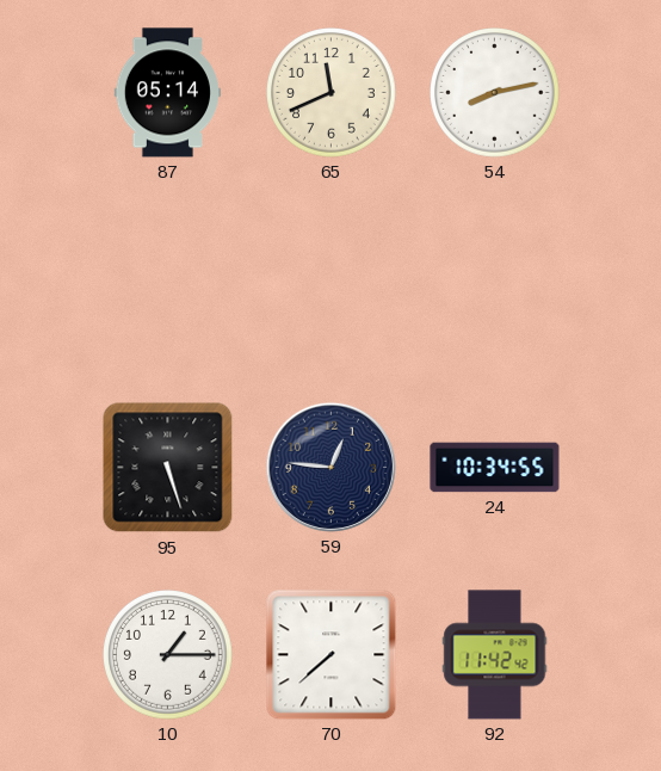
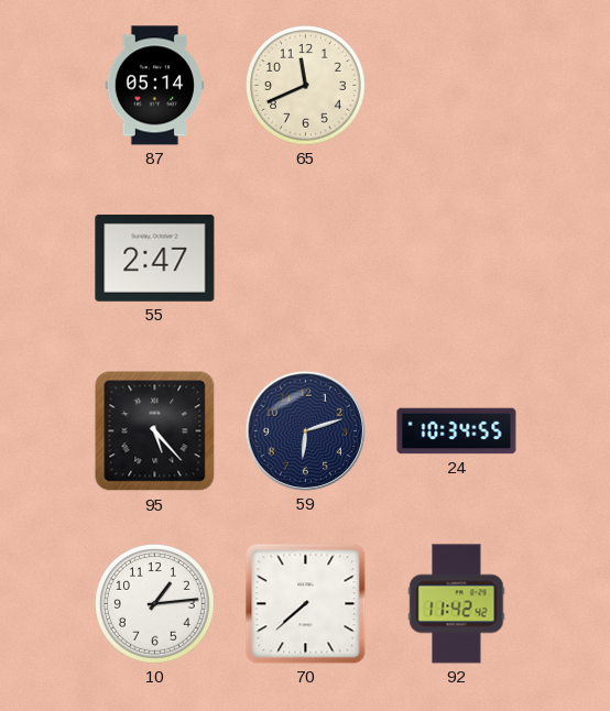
54: 8:13 -> none (495, 93)
55: none -> 2:47 (155, 259)
95: 5:27 -> 5:23 (155, 431)
59: 12:46 -> 6:12 (305, 430)
10: 1:15 -> 1:14 (155, 604)
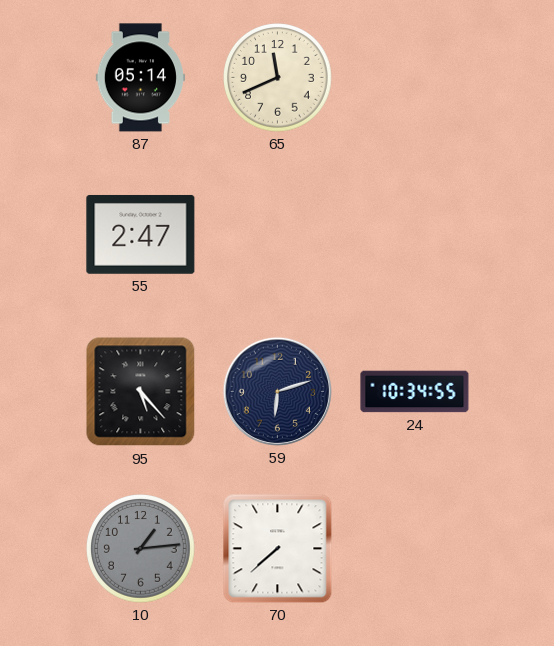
10 dial: white -> grey (141, 549)
92: 11:42 -> none (457, 604)
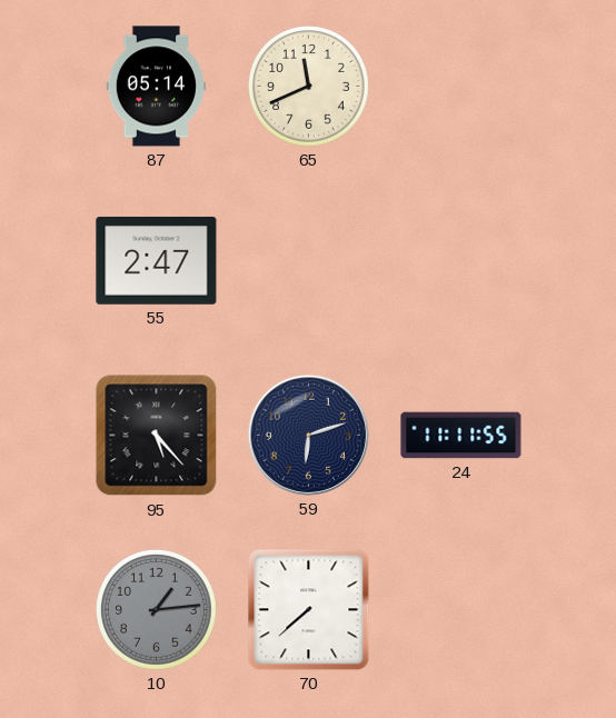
24: 10:34 -> 11:11 (461, 436)
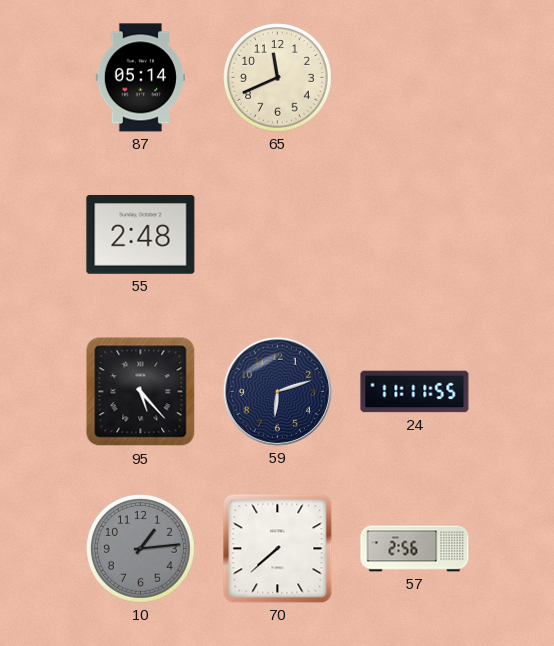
55: 2:47 -> 2:48 (141, 235)
57: none -> 2:56 (415, 549)
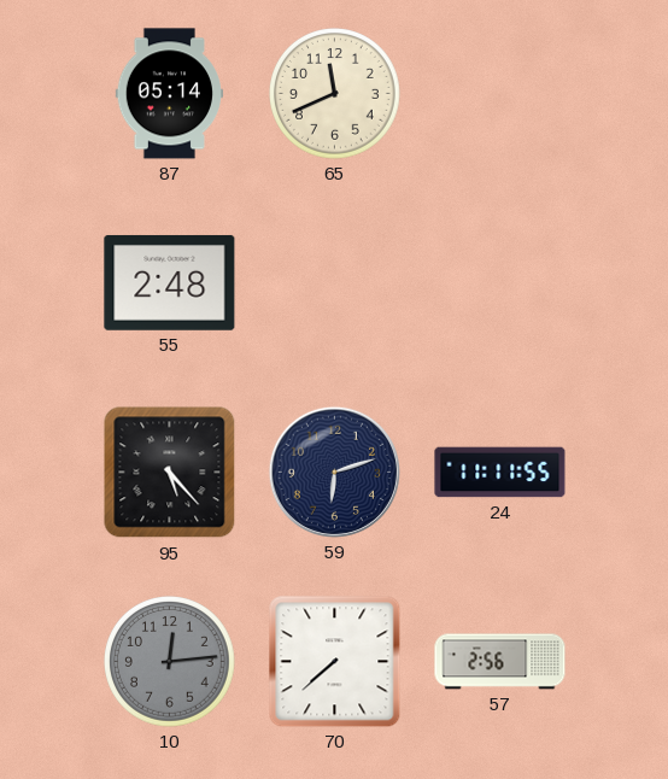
10: 1:14 -> 12:14 (170, 662)
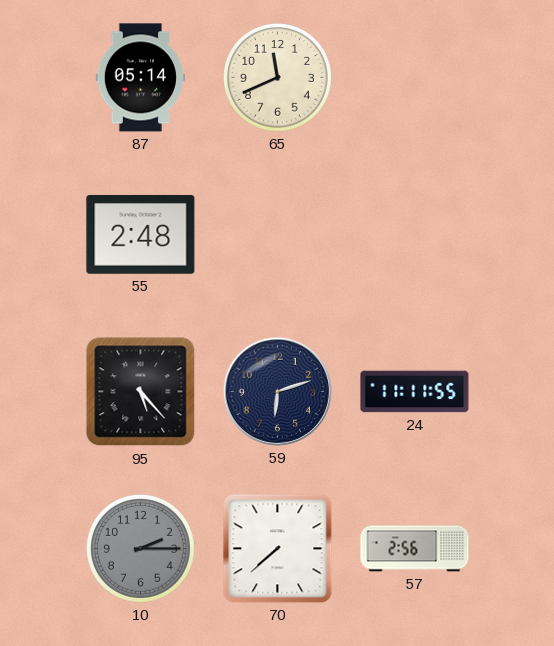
10: 12:14 -> 2:15 (141, 549)
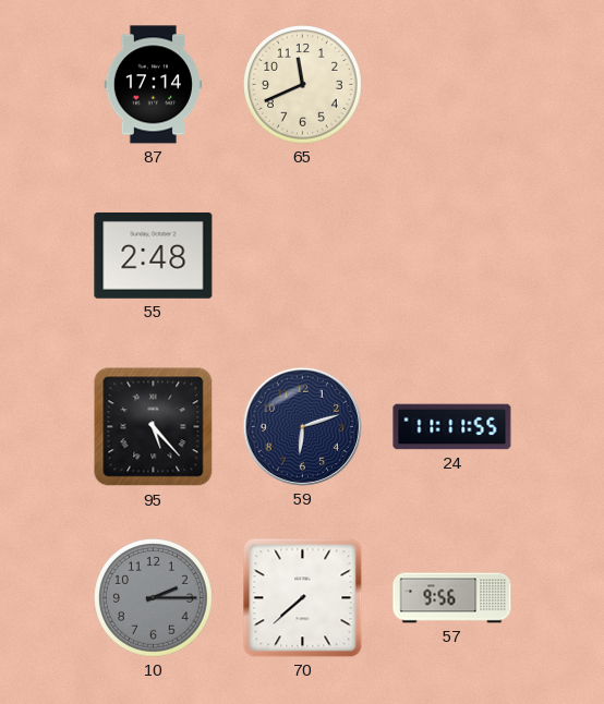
87: 05:14 -> 17:14 (153, 85)
57: 2:56 -> 9:56 (452, 598)
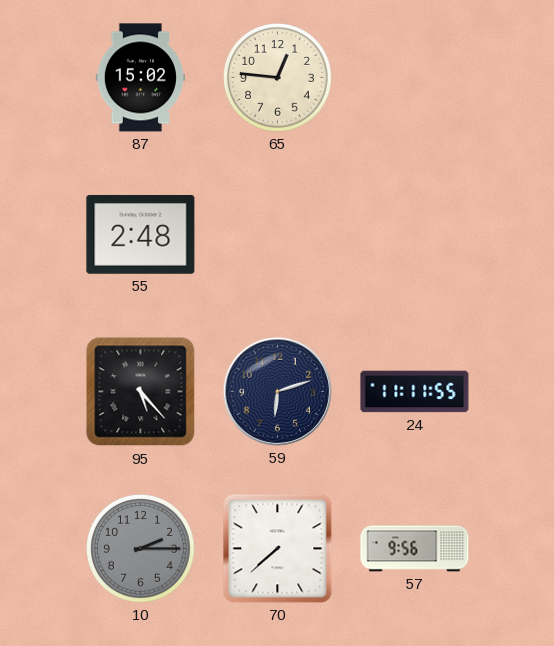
87: 17:14 -> 15:02 (140, 78)
65: 11:41 -> 12:46 (278, 78)
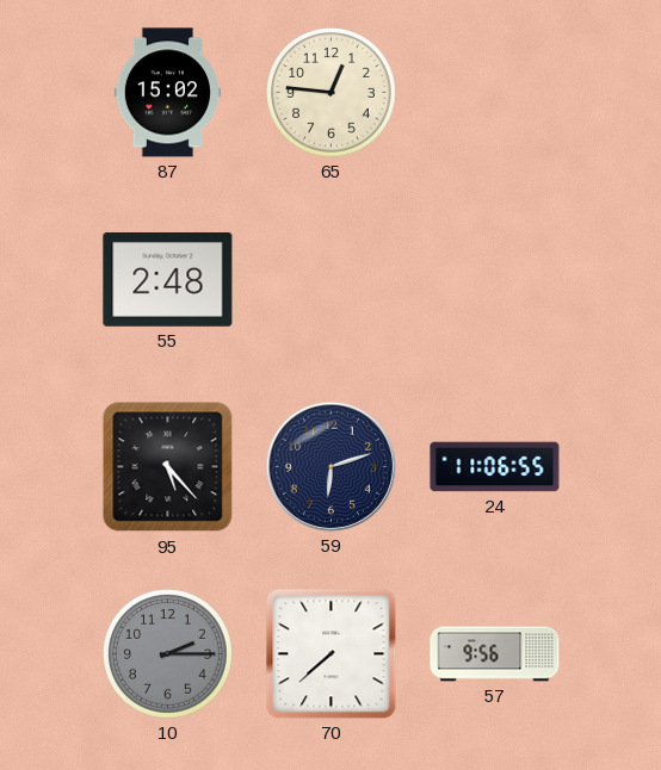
24: 11:11 -> 11:06 (495, 467)
